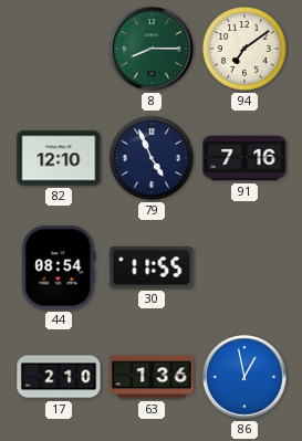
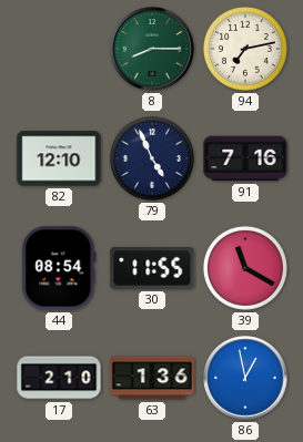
94: 7:09 -> 7:13 (245, 49)
39: none -> 11:20 (245, 268)
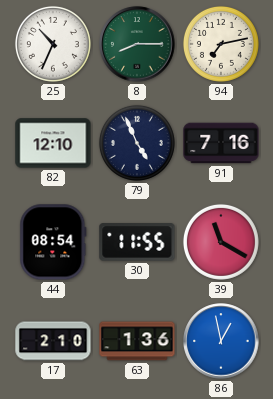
25: none -> 10:34 (53, 44)
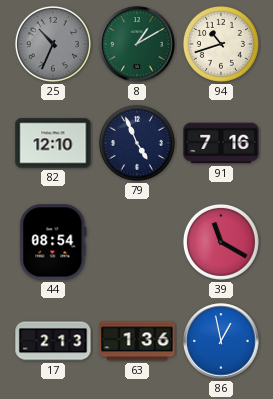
25 dial: white -> grey (53, 44)
8: 8:15 -> 1:10 (137, 44)
94: 7:13 -> 10:42 (221, 44)
30: 11:55 -> none (137, 242)
17: 2:10 -> 2:13 (53, 341)
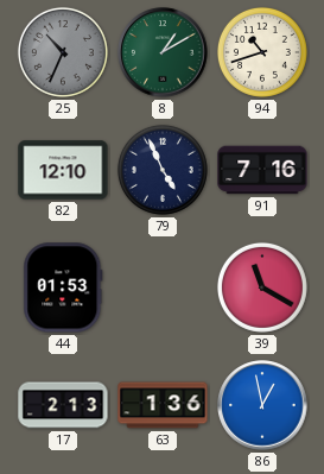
44: 08:54 -> 01:53 (63, 287)
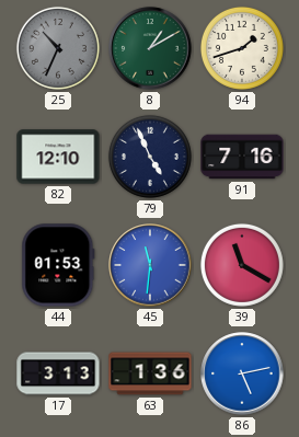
94: 10:42 -> 1:42 (242, 48)
45: none -> 11:31 (150, 265)
17: 2:13 -> 3:13 (58, 373)
86: 12:58 -> 5:13 (242, 373)
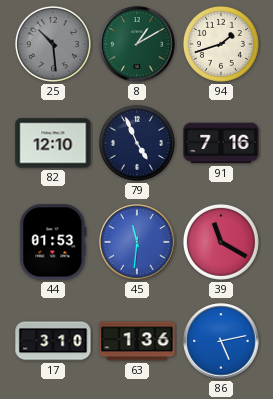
25: 10:34 -> 10:29 (53, 44)
17: 3:13 -> 3:10 (53, 341)
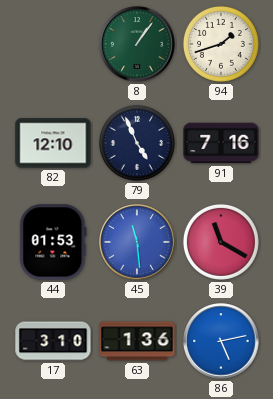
25: 10:29 -> none (53, 44)
8: 1:10 -> 1:06 (137, 44)
45: 11:31 -> 11:29 (137, 242)
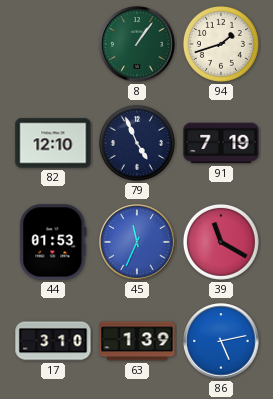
91: 7:16 -> 7:19 (221, 143)
45: 11:29 -> 11:34 (137, 242)
63: 1:36 -> 1:39 (137, 341)
